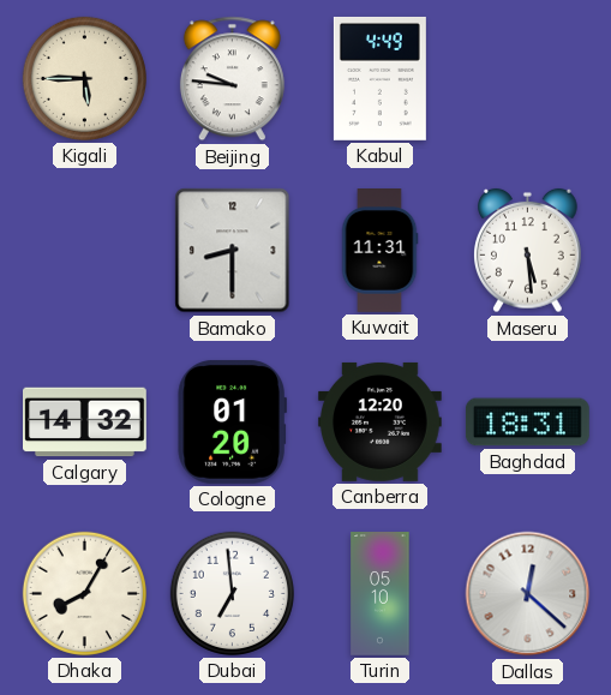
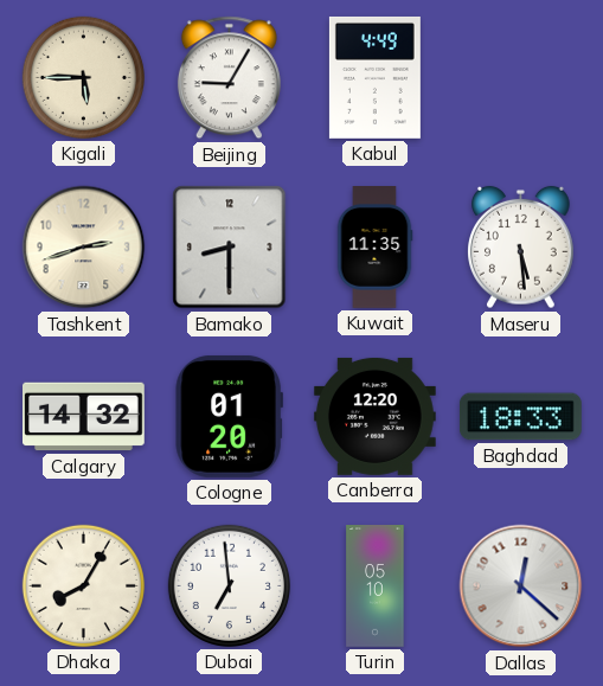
Beijing: 9:46 -> 9:05 (229, 78)
Tashkent: none -> 2:42 (84, 248)
Kuwait: 11:31 -> 11:35 (374, 248)
Baghdad: 18:31 -> 18:33 (520, 417)
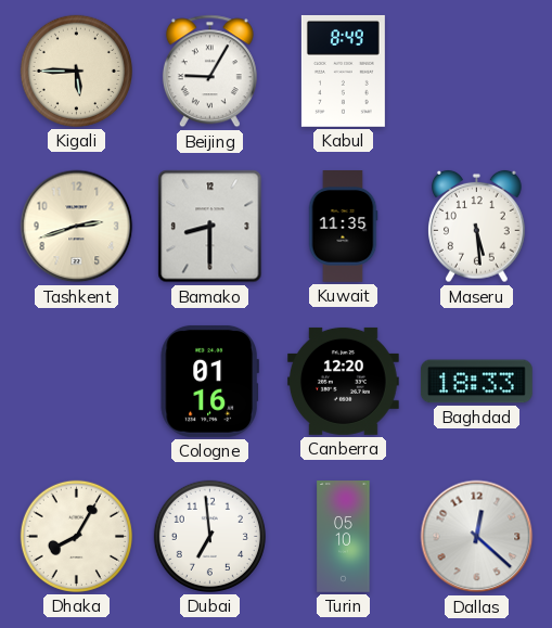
Kabul: 4:49 -> 8:49 (343, 71)
Calgary: 14:32 -> none (84, 417)
Cologne: 01:20 -> 01:16 (209, 381)
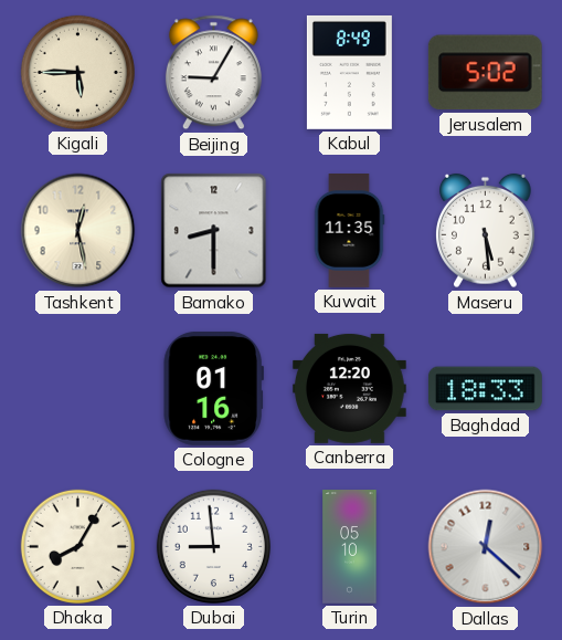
Jerusalem: none -> 5:02 (485, 73)
Tashkent: 2:42 -> 12:28 (78, 231)
Dubai: 6:59 -> 8:59 (213, 546)
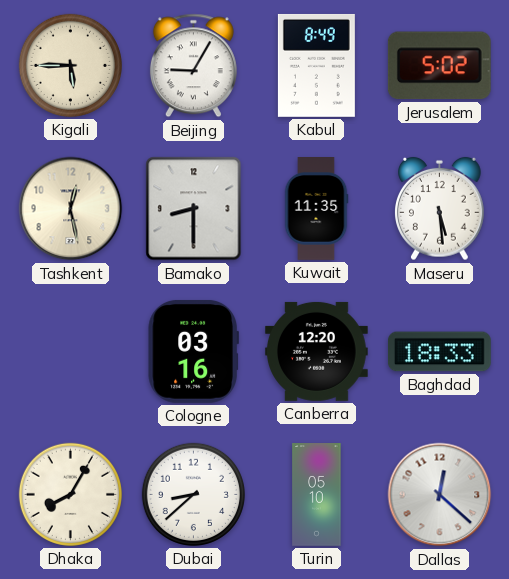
Cologne: 01:16 -> 03:16 (193, 351)
Dubai: 8:59 -> 8:38 (193, 494)
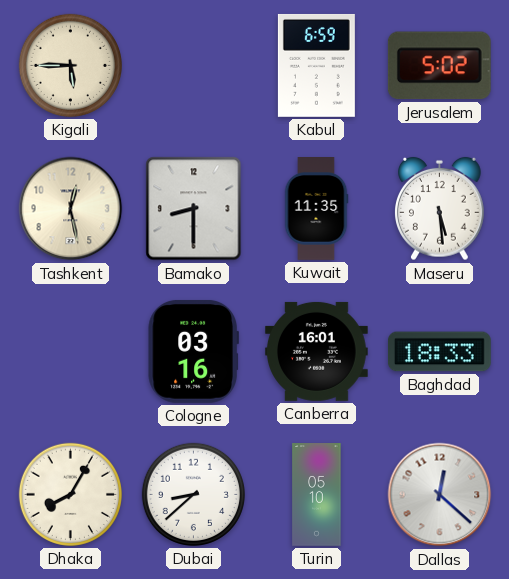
Beijing: 9:05 -> none (193, 66)
Kabul: 8:49 -> 6:59 (316, 65)
Canberra: 12:20 -> 16:01 (316, 351)
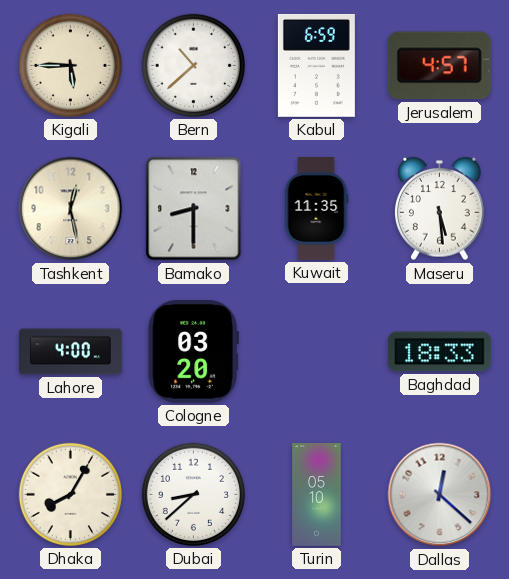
Bern: none -> 10:38 (193, 65)
Jerusalem: 5:02 -> 4:57 (439, 66)
Lahore: none -> 4:00 (71, 352)
Cologne: 03:16 -> 03:20 (193, 351)
Canberra: 16:01 -> none (316, 351)
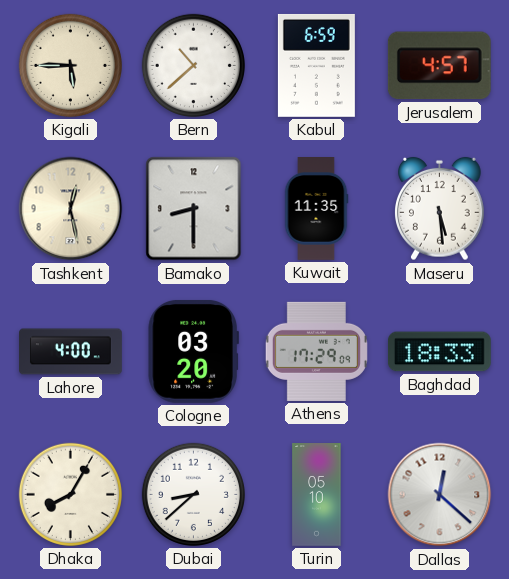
Athens: none -> 17:29 (316, 351)
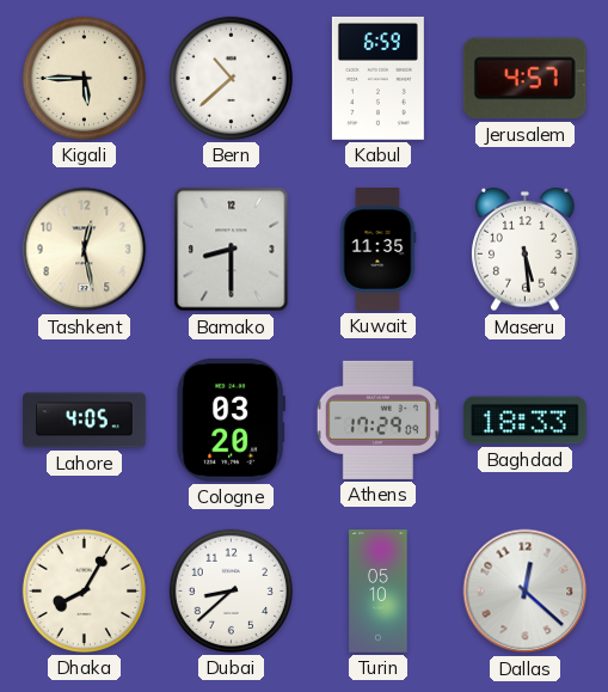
Lahore: 4:00 -> 4:05 (85, 421)
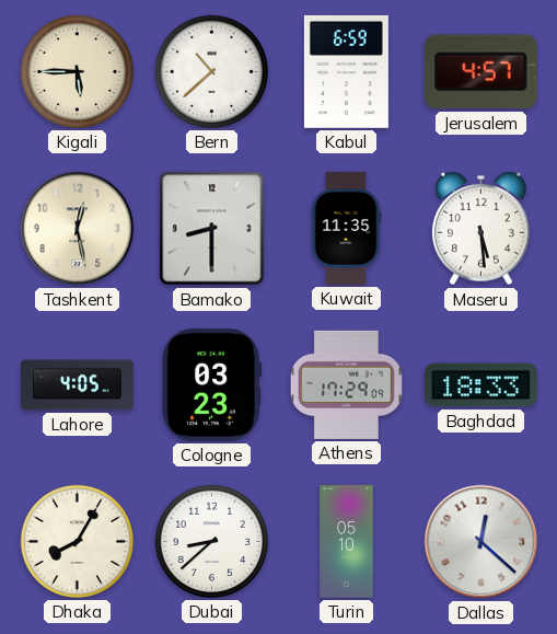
Cologne: 03:20 -> 03:23 (211, 384)
